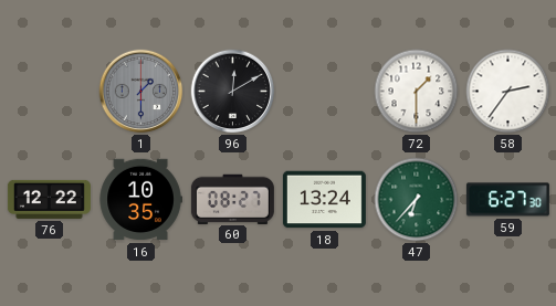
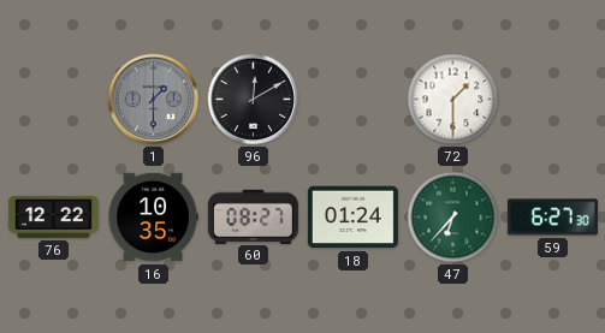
58: 2:36 -> none (508, 92)
18: 13:24 -> 01:24 (352, 218)
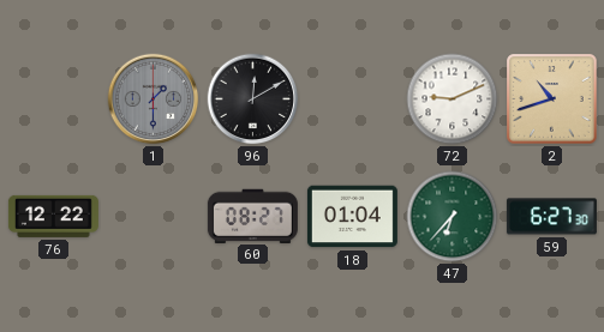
72: 1:30 -> 9:11 (453, 99)
2: none -> 10:42 (552, 99)
16: 10:35 -> none (153, 218)
18: 01:24 -> 01:04 (352, 217)
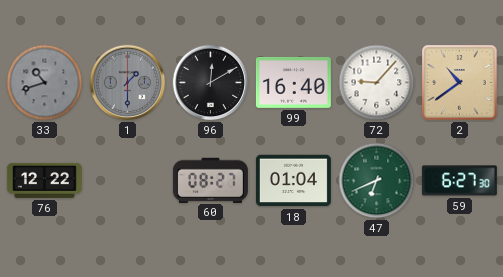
33: none -> 10:42 (45, 83)
99: none -> 16:40 (293, 82)
72: 9:11 -> 9:07 (377, 83)
2: 10:42 -> 10:39 (460, 83)
47: 6:37 -> 6:41 (377, 181)
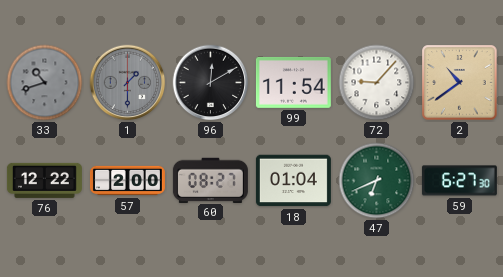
99: 16:40 -> 11:54 (293, 82)
57: none -> 2:00 (127, 181)
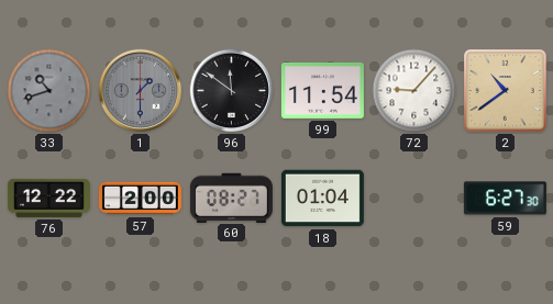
96: 12:10 -> 11:51 (232, 91)
47: 6:41 -> none (377, 181)
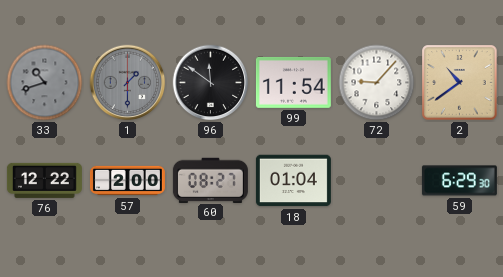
59: 6:27 -> 6:29 (459, 181)
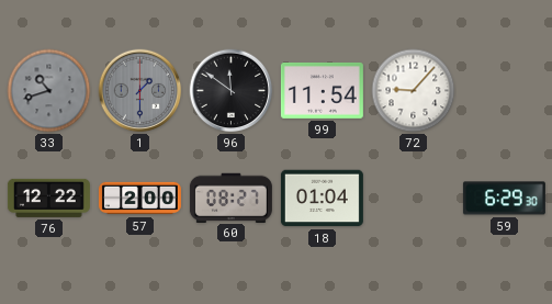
2: 10:39 -> none (460, 83)
